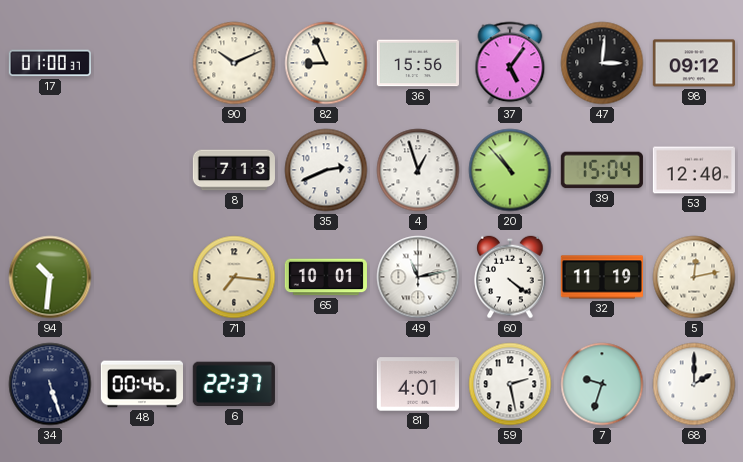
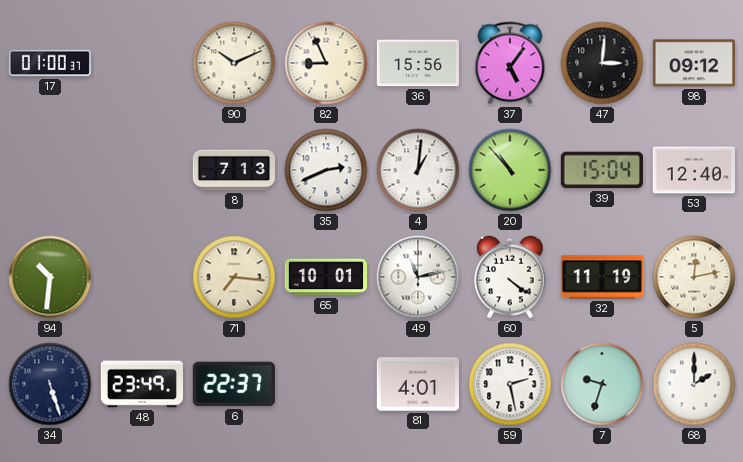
4: 12:57 -> 1:01 (418, 170)
48: 00:46 -> 23:49 (141, 384)
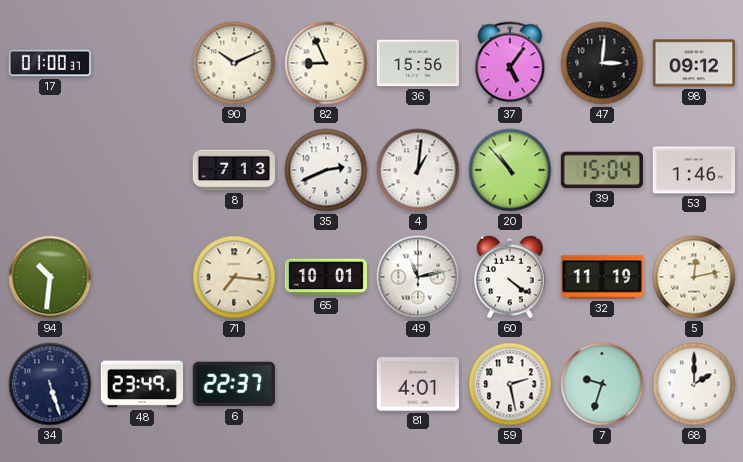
53: 12:40 -> 1:46 (694, 170)
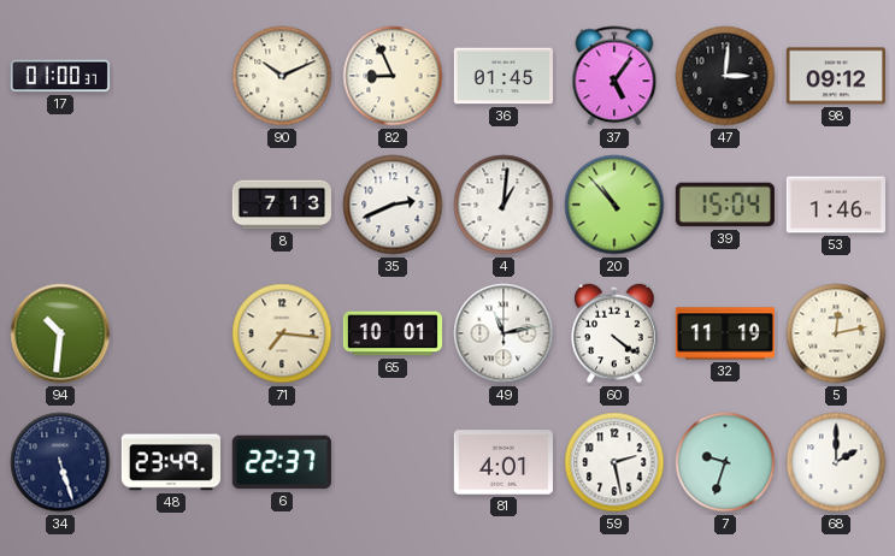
36: 15:56 -> 01:45 (504, 76)
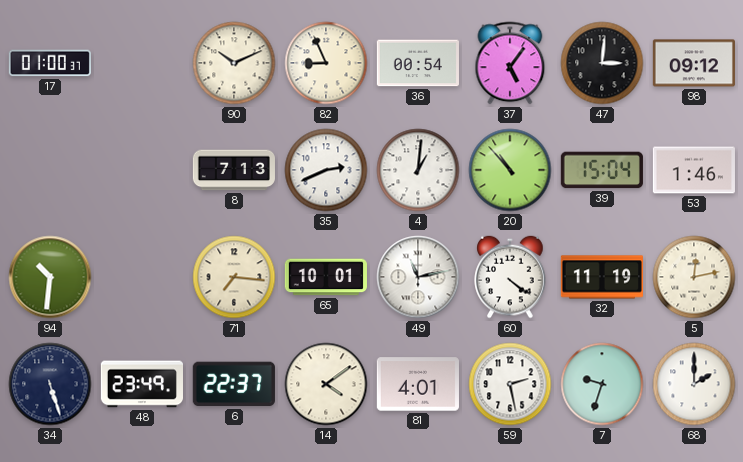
36: 01:45 -> 00:54 (418, 63)
14: none -> 4:09 (326, 384)
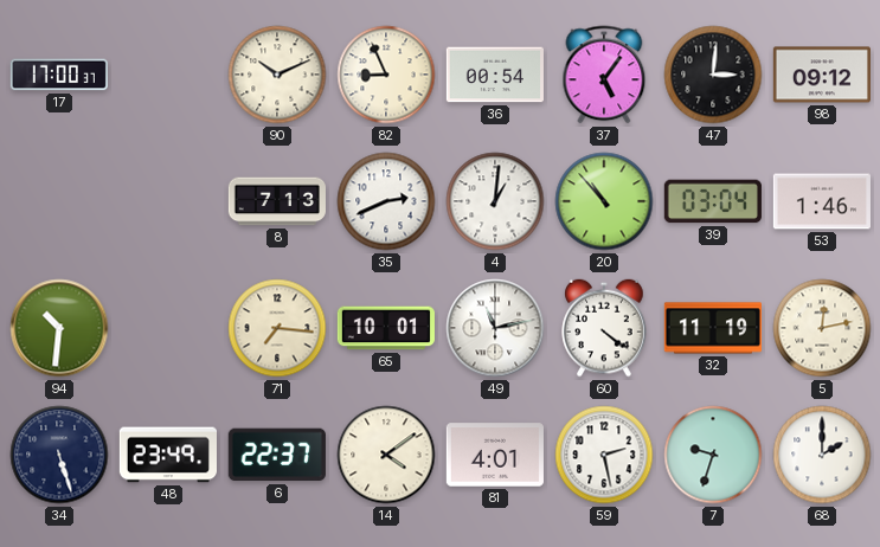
17: 01:00 -> 17:00 (59, 75)
39: 15:04 -> 03:04 (713, 201)
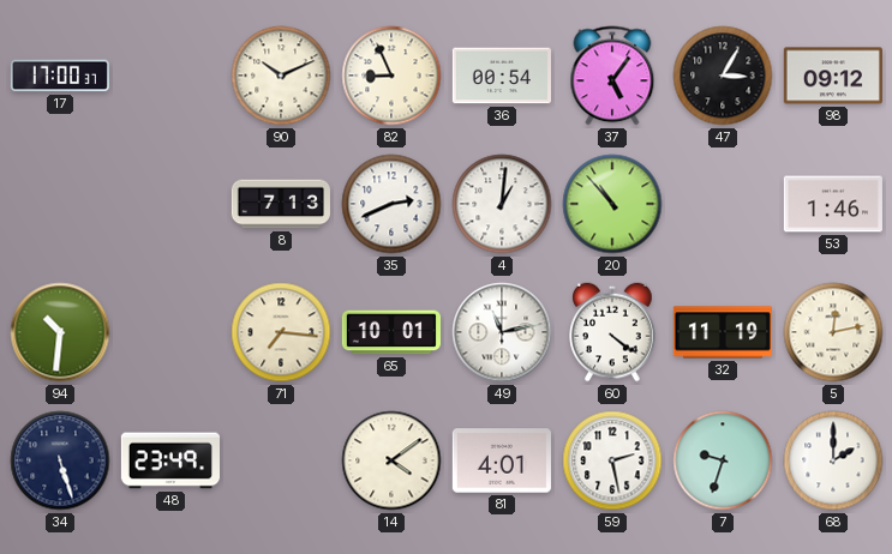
47: 3:01 -> 3:05 (723, 76)
39: 03:04 -> none (713, 201)
6: 22:37 -> none (277, 455)
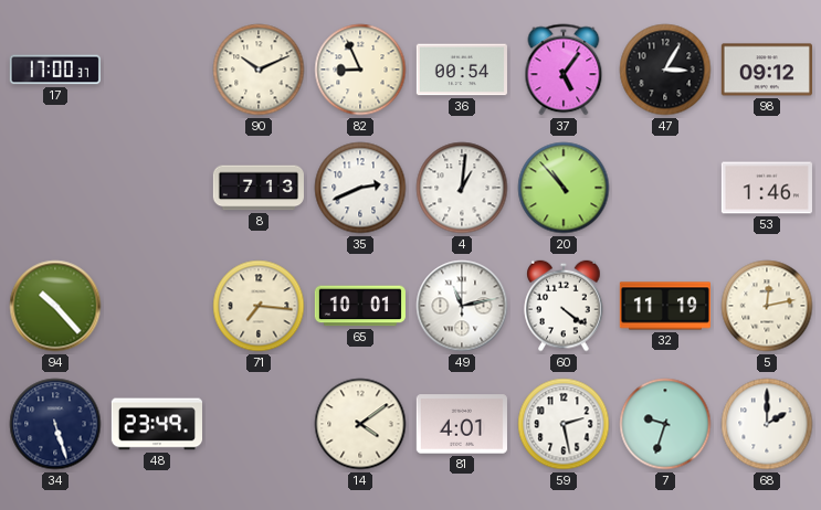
94: 10:31 -> 10:23 (55, 306)
